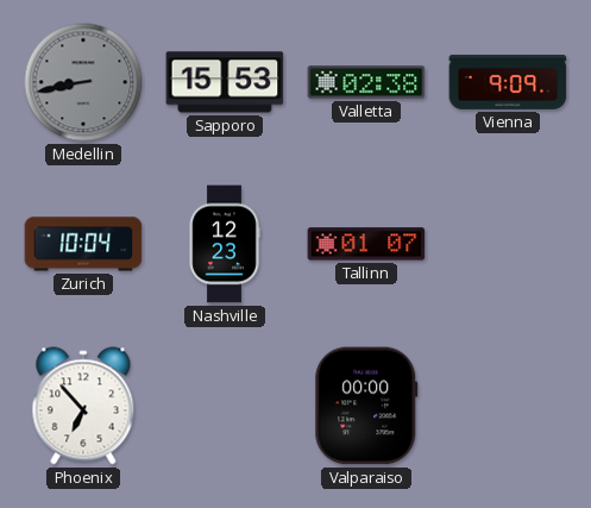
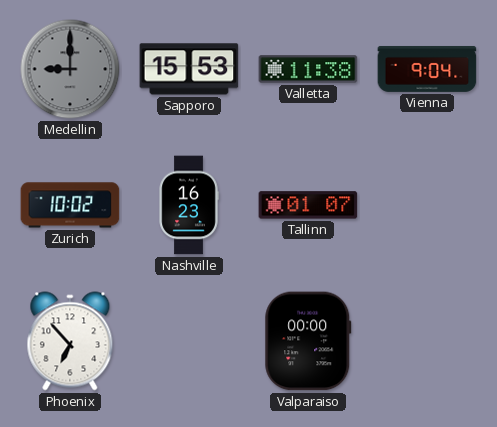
Medellin: 8:43 -> 9:00 (70, 69)
Valletta: 02:38 -> 11:38 (308, 69)
Vienna: 9:09 -> 9:04 (427, 69)
Zurich: 10:04 -> 10:02 (70, 205)
Nashville: 12:23 -> 16:23 (189, 205)
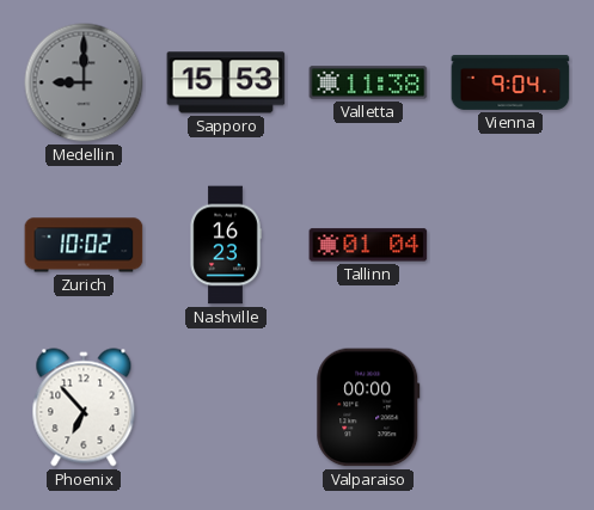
Tallinn: 01:07 -> 01:04 (368, 245)
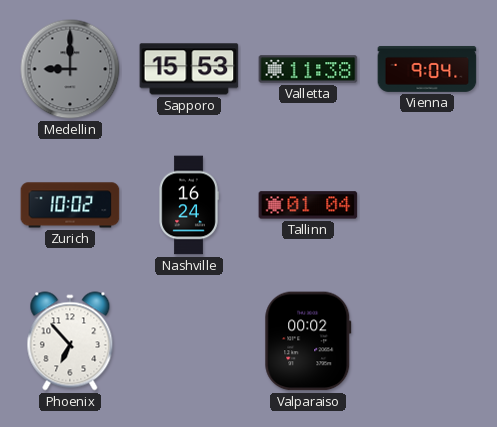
Nashville: 16:23 -> 16:24 (189, 205)
Valparaiso: 00:00 -> 00:02 (308, 341)
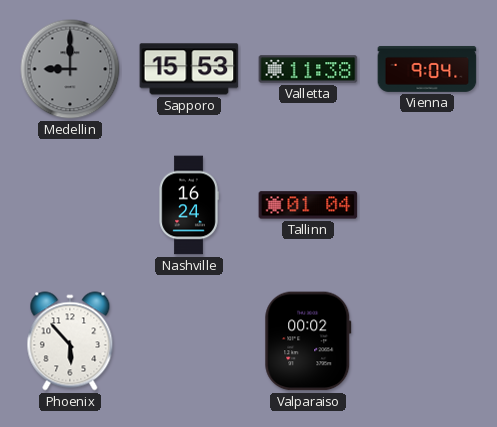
Zurich: 10:02 -> none (70, 205)
Phoenix: 6:53 -> 5:53 (70, 341)
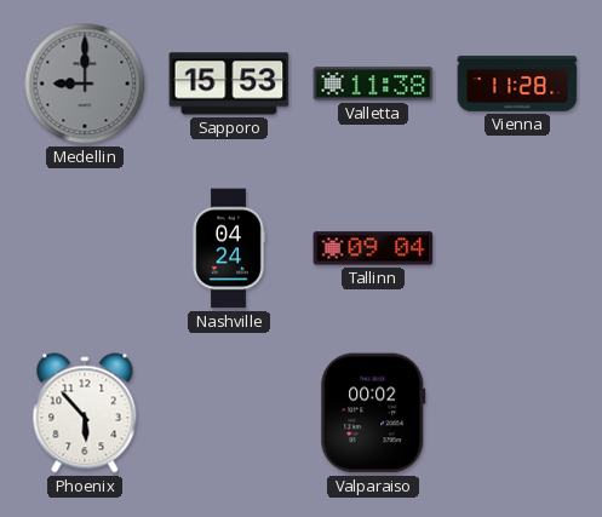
Vienna: 9:04 -> 11:28 (517, 84)
Nashville: 16:24 -> 04:24 (229, 248)
Tallinn: 01:04 -> 09:04 (373, 248)
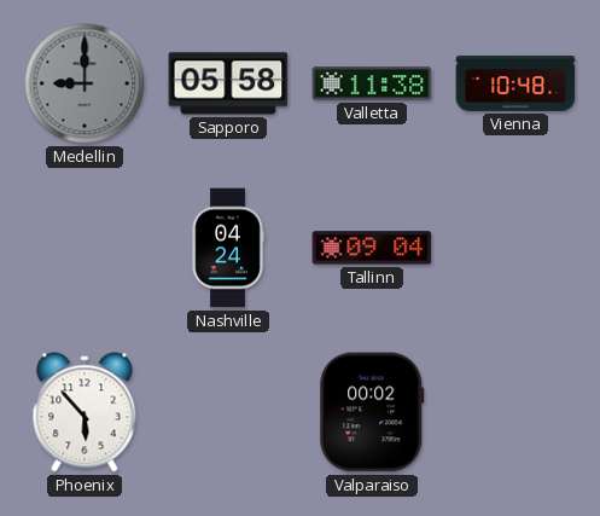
Sapporo: 15:53 -> 05:58 (228, 83)
Vienna: 11:28 -> 10:48 (515, 83)
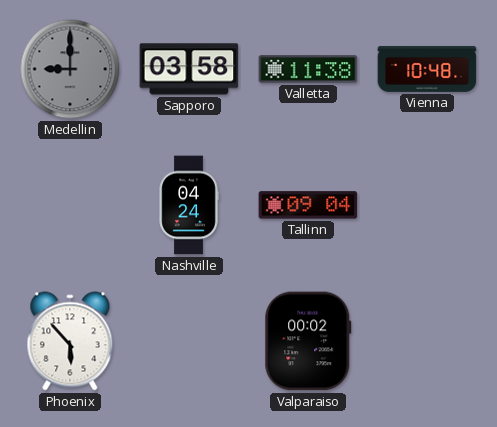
Sapporo: 05:58 -> 03:58 (189, 69)
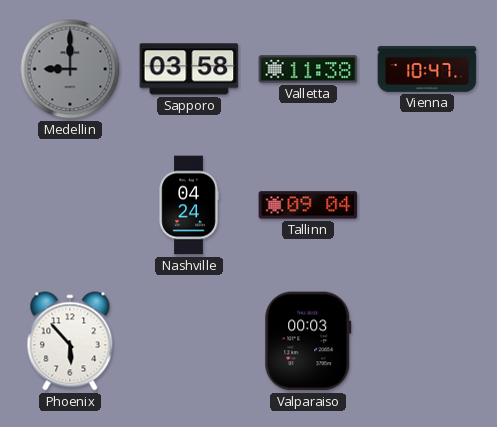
Vienna: 10:48 -> 10:47 (427, 69)
Valparaiso: 00:02 -> 00:03 (308, 341)
